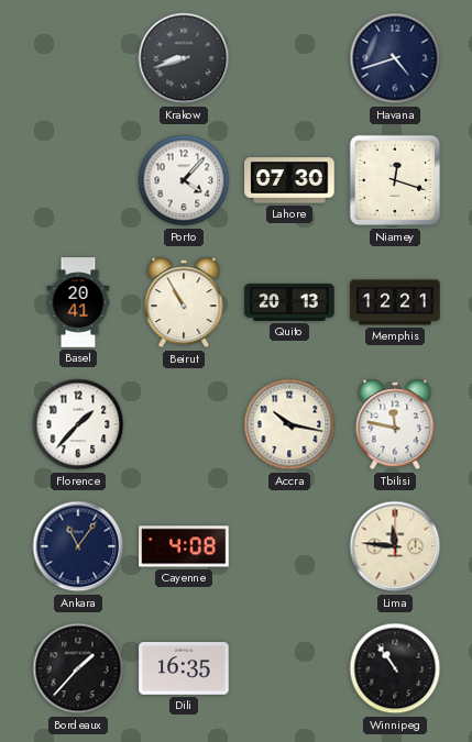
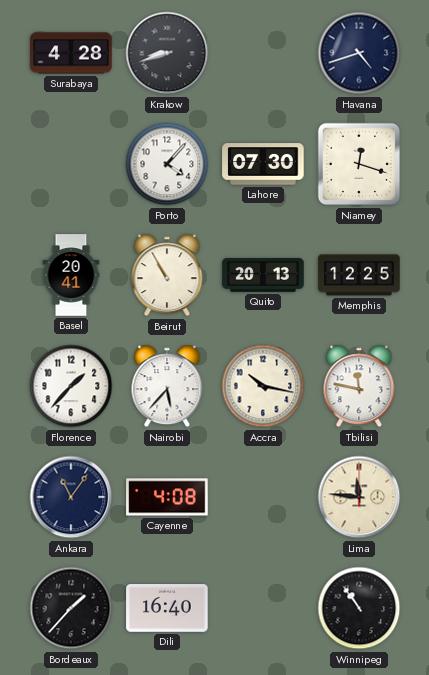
Surabaya: none -> 4:28 (71, 53)
Memphis: 12:21 -> 12:25 (359, 275)
Nairobi: none -> 5:37 (167, 386)
Dili: 16:35 -> 16:40 (167, 609)
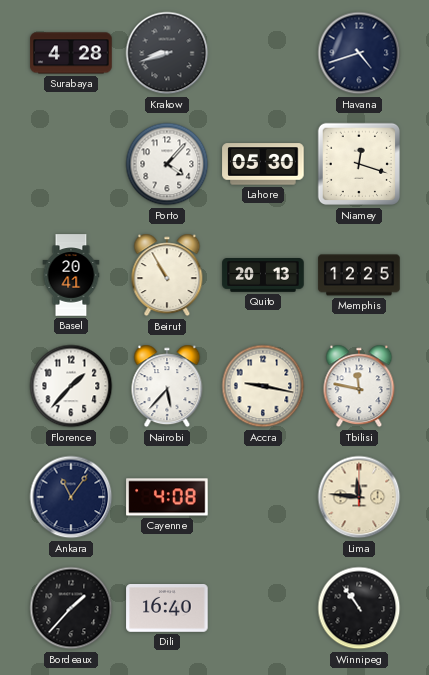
Lahore: 07:30 -> 05:30 (263, 164)
Accra: 10:17 -> 9:17 (263, 386)
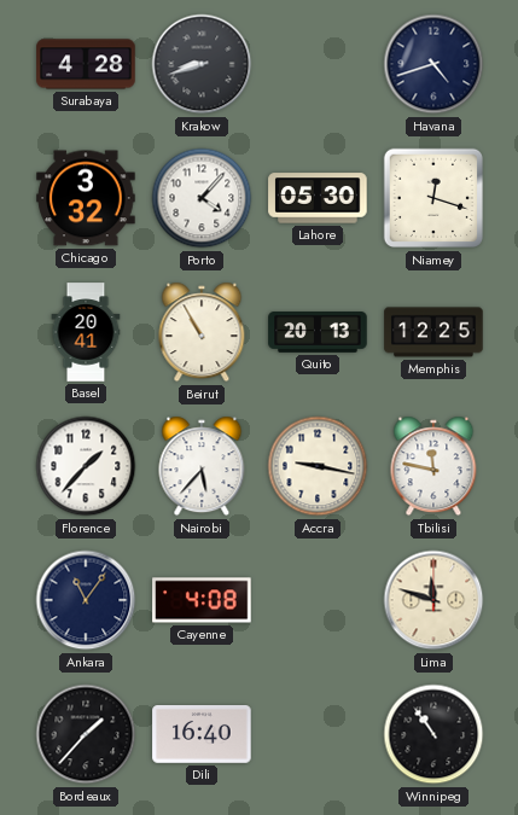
Chicago: none -> 3:32 (86, 198)
Lima: 11:46 -> 11:48 (433, 600)
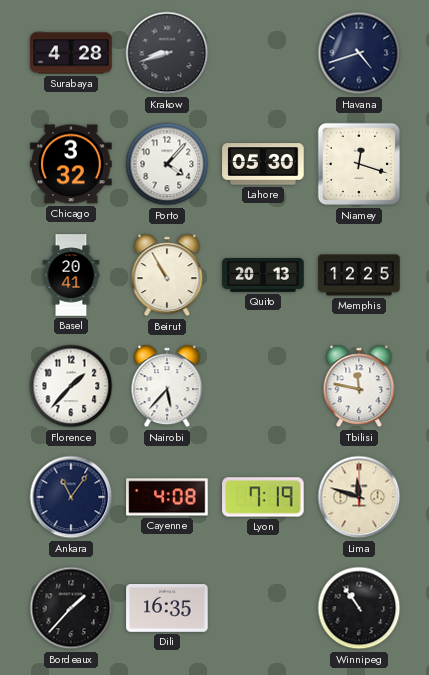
Accra: 9:17 -> none (318, 466)
Lyon: none -> 7:19 (263, 497)
Dili: 16:40 -> 16:35 (167, 609)
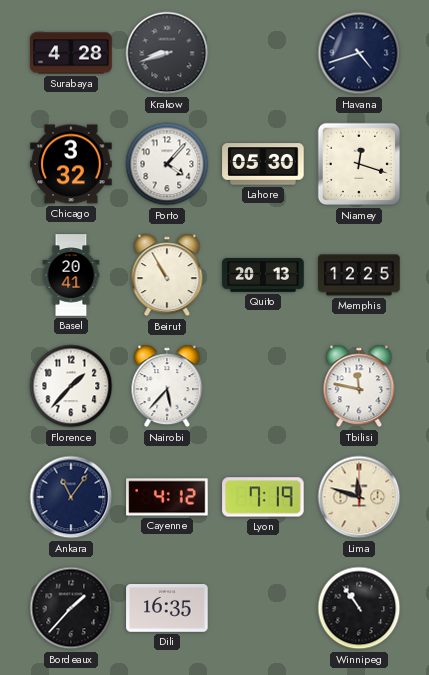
Cayenne: 4:08 -> 4:12 (167, 497)
